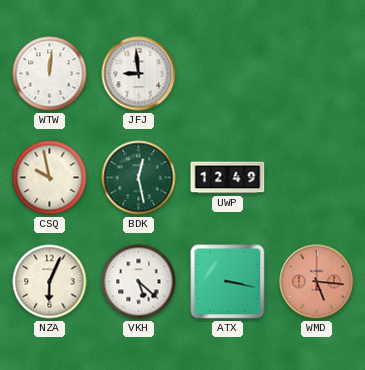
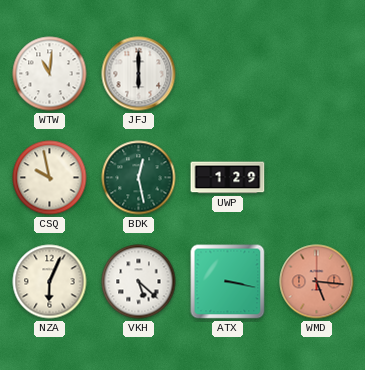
WTW: 12:01 -> 11:01 (50, 74)
JFJ: 8:59 -> 6:00 (139, 74)
UWP: 12:49 -> 1:29 (228, 178)
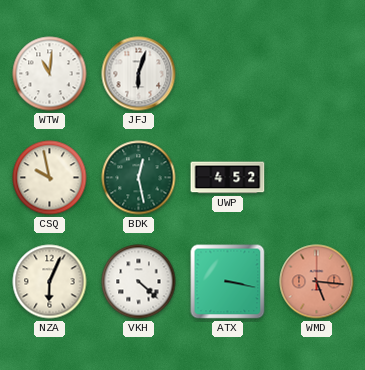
JFJ: 6:00 -> 6:03 (139, 74)
UWP: 1:29 -> 4:52 (228, 178)
VKH: 5:22 -> 4:22 (139, 282)
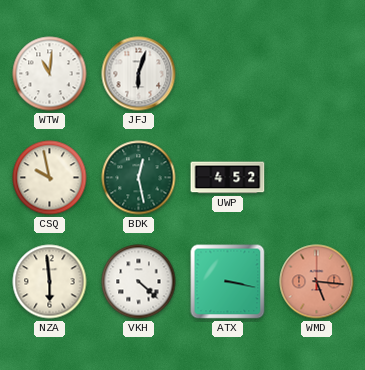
NZA: 6:04 -> 5:59 (50, 282)
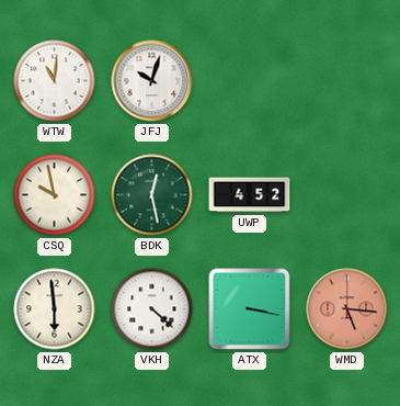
JFJ: 6:03 -> 10:03 (152, 81)
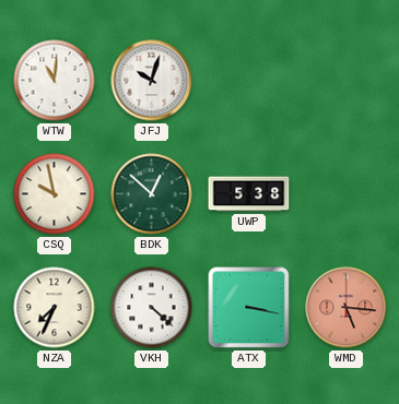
BDK: 12:28 -> 12:52 (152, 194)
UWP: 4:52 -> 5:38 (249, 194)
NZA: 5:59 -> 7:34 (55, 308)
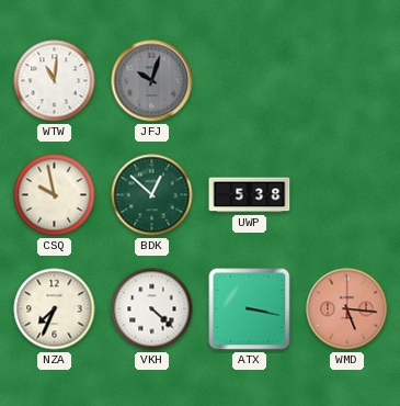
JFJ dial: white -> grey (152, 81)
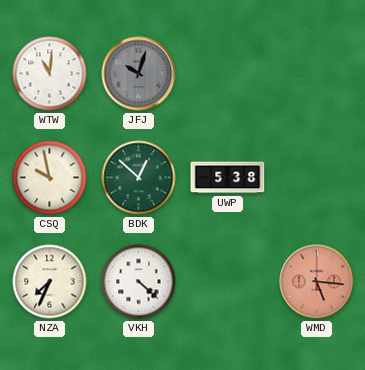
ATX: 3:17 -> none (250, 309)
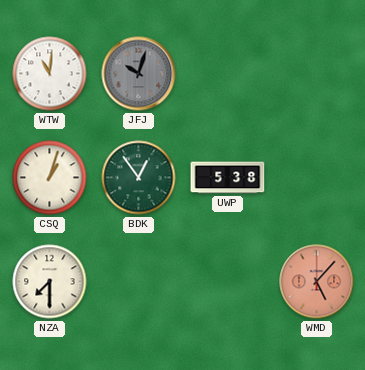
CSQ: 9:58 -> 1:03 (50, 178)
BDK: 12:52 -> 12:54 (139, 178)
NZA: 7:34 -> 7:30 (50, 282)
VKH: 4:22 -> none (139, 282)
WMD: 5:16 -> 5:07 (317, 282)
